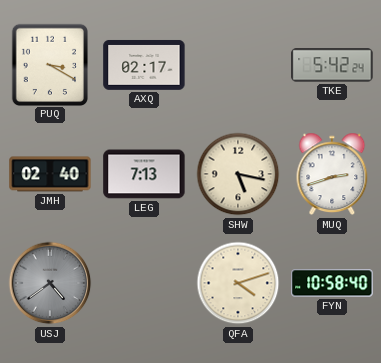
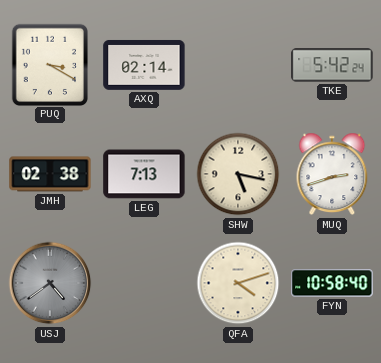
AXQ: 02:17 -> 02:14 (144, 65)
JMH: 02:40 -> 02:38 (50, 174)
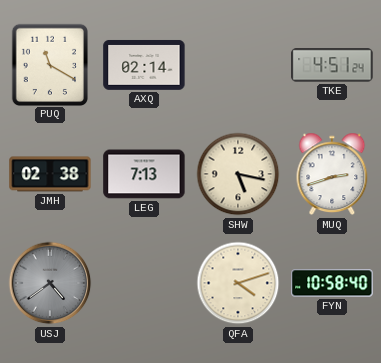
PUQ: 3:20 -> 11:20 (49, 64)
TKE: 5:42 -> 4:51 (332, 65)
